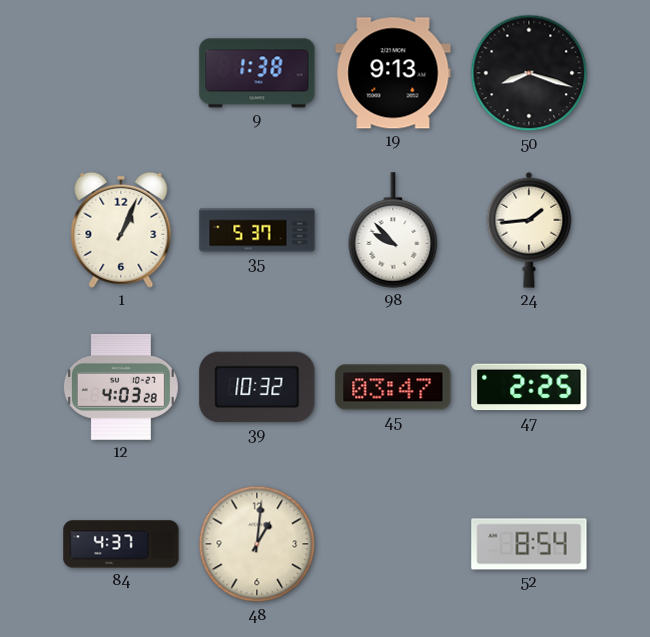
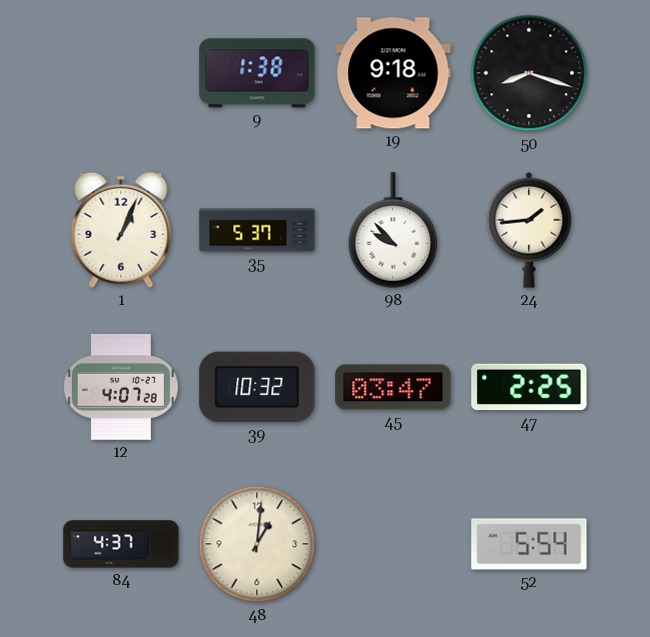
19: 9:13 -> 9:18 (393, 73)
12: 4:03 -> 4:07 (121, 387)
52: 8:54 -> 5:54 (529, 544)
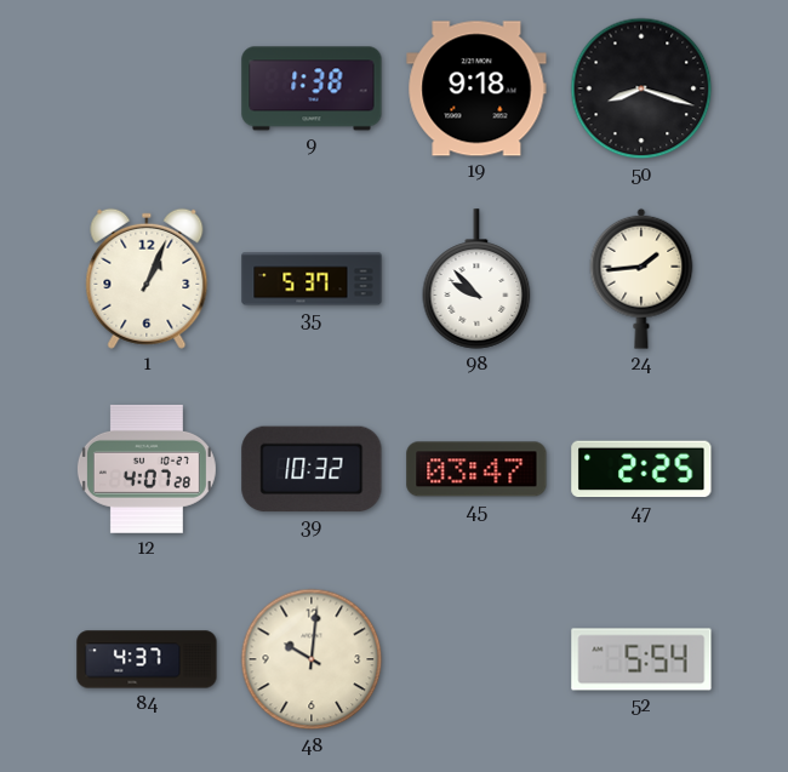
48: 1:01 -> 10:01 (312, 659)
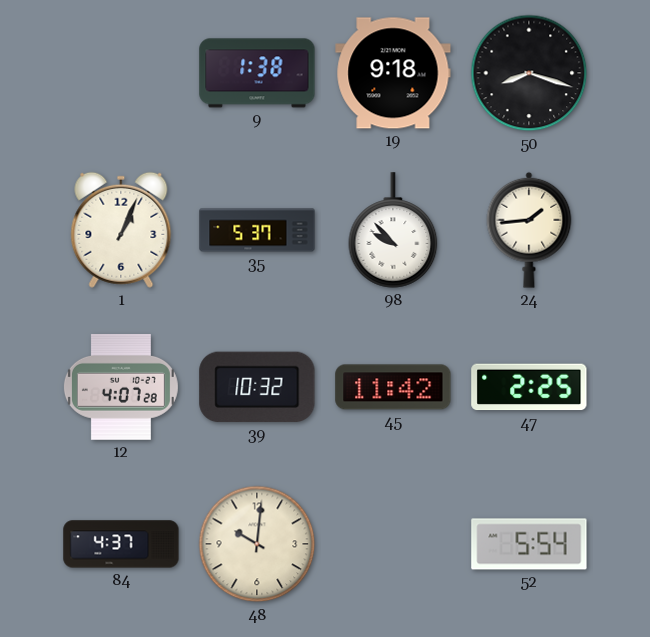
45: 03:47 -> 11:42 (393, 387)
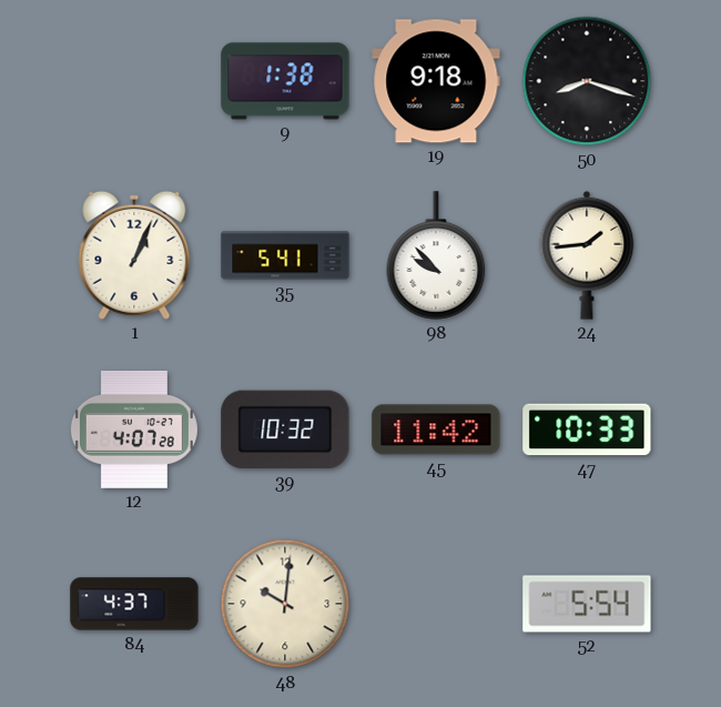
35: 5:37 -> 5:41 (285, 255)
47: 2:25 -> 10:33 (587, 430)
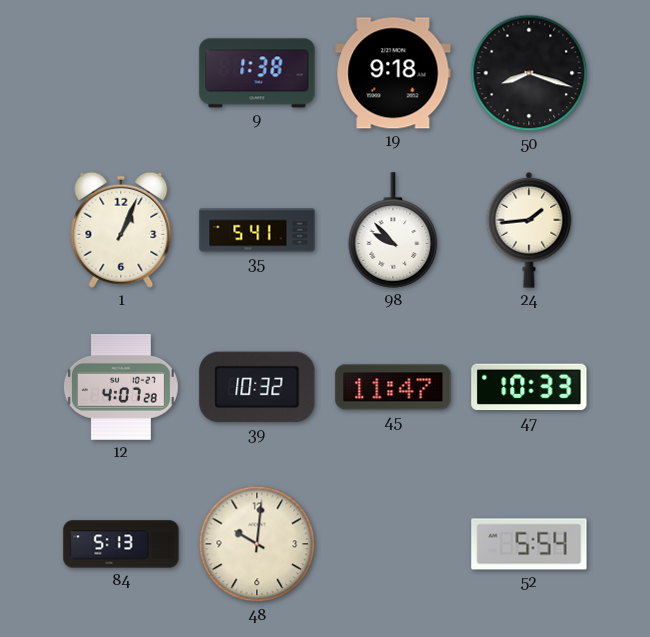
45: 11:42 -> 11:47 (393, 387)
84: 4:37 -> 5:13 (121, 544)
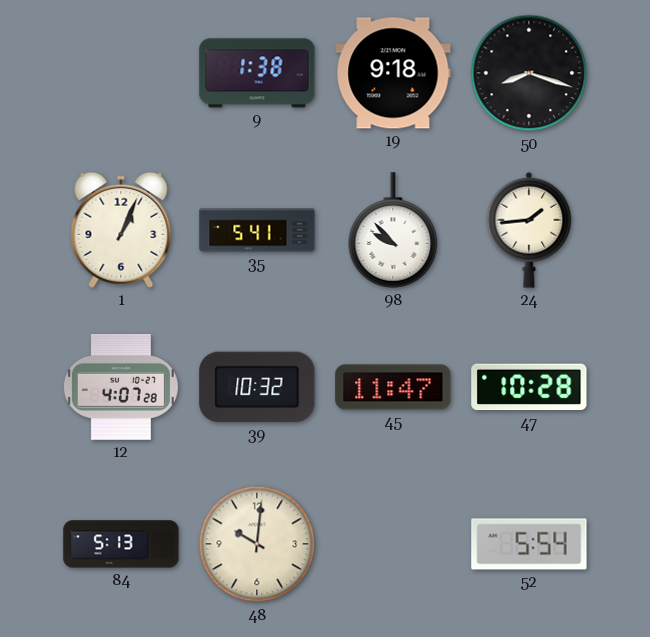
47: 10:33 -> 10:28 (529, 387)
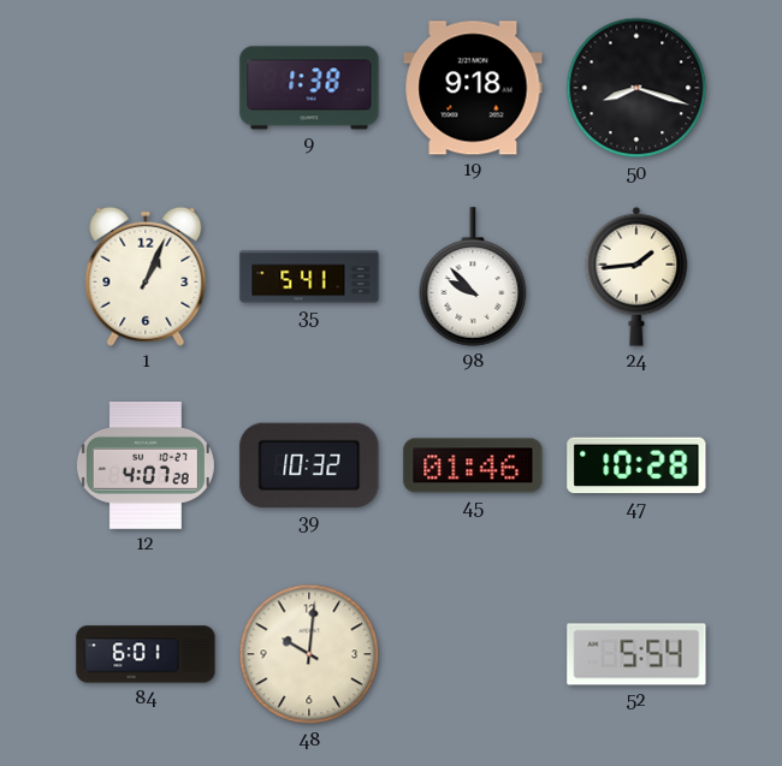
45: 11:47 -> 01:46 (473, 465)
84: 5:13 -> 6:01 (146, 654)
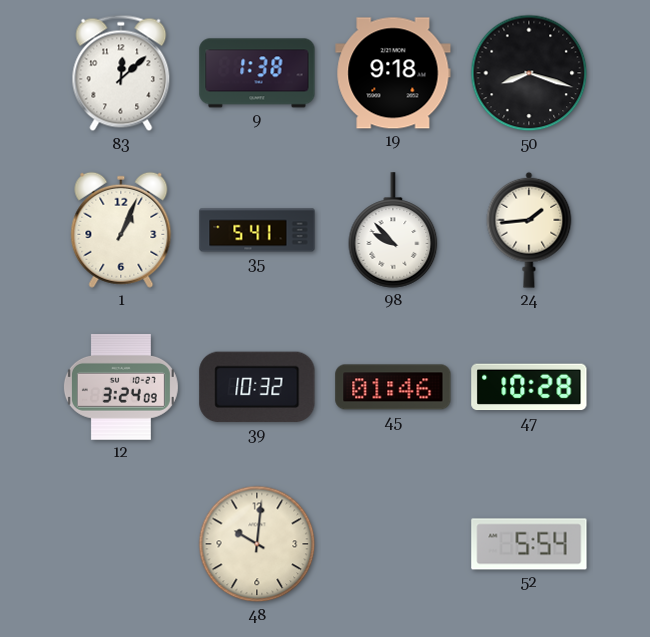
83: none -> 12:08 (121, 73)
12: 4:07 -> 3:24 (121, 387)
84: 6:01 -> none (146, 654)
